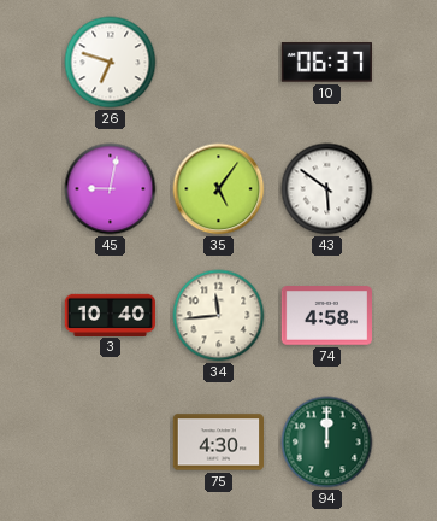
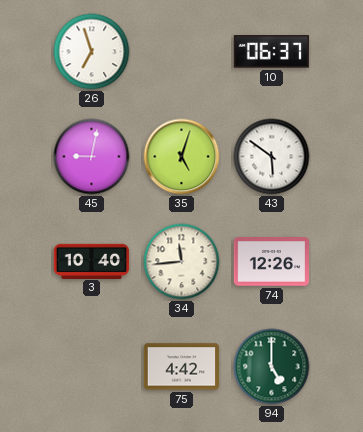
26: 6:48 -> 6:57 (92, 52)
35: 5:06 -> 5:03 (182, 157)
74: 4:58 -> 12:26 (272, 262)
75: 4:30 -> 4:42 (181, 367)
94: 12:00 -> 5:00 (272, 367)
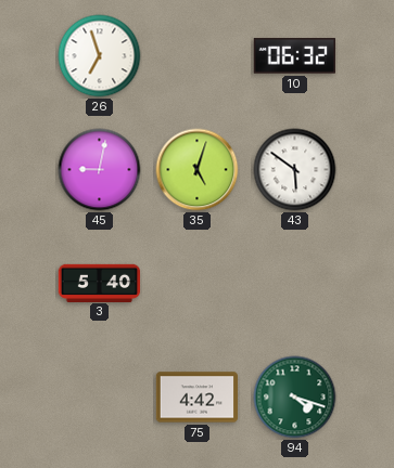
10: 06:37 -> 06:32 (294, 56)
3: 10:40 -> 5:40 (100, 283)
34: 11:44 -> none (182, 262)
74: 12:26 -> none (272, 262)
94: 5:00 -> 4:18 (295, 398)
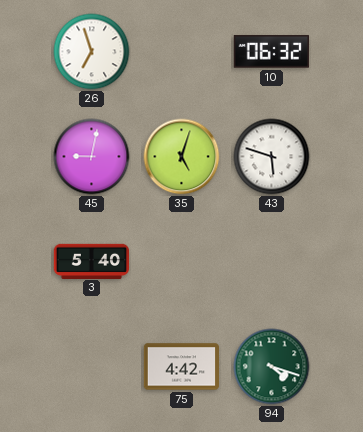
43: 5:51 -> 5:48 (272, 157)
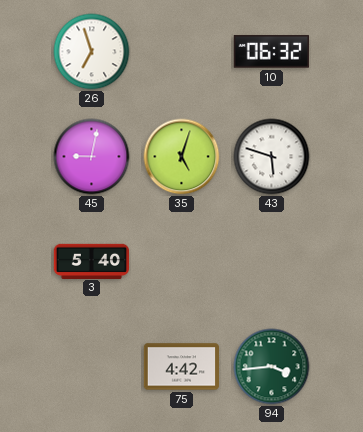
94: 4:18 -> 3:44 (272, 367)
